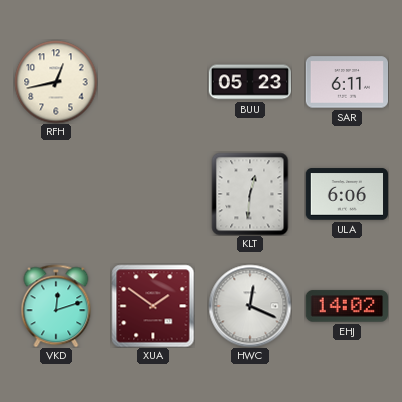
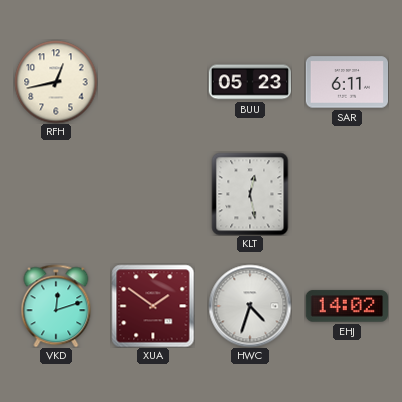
KLT: 12:31 -> 12:28 (250, 194)
ULA: 6:06 -> none (347, 194)
HWC: 12:19 -> 4:33 (250, 306)
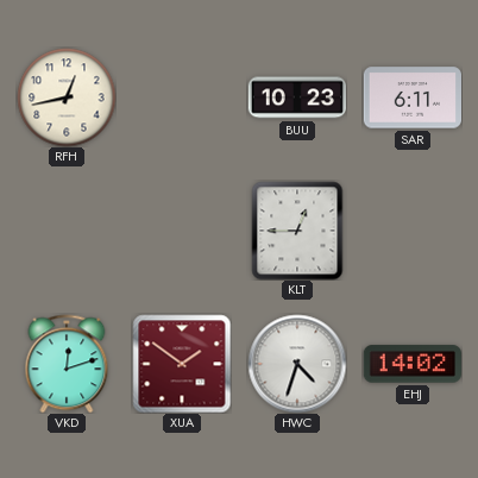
BUU: 05:23 -> 10:23 (296, 98)
KLT: 12:28 -> 12:45 (297, 231)
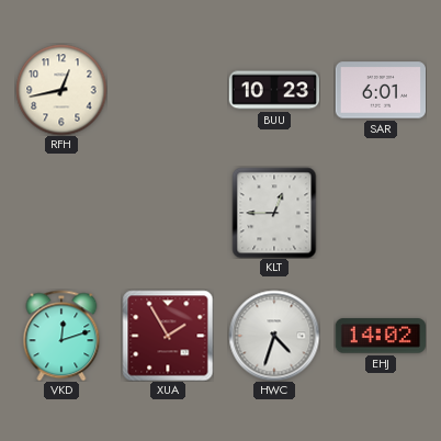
SAR: 6:11 -> 6:01 (380, 90)
XUA: 1:51 -> 1:55 (168, 336)
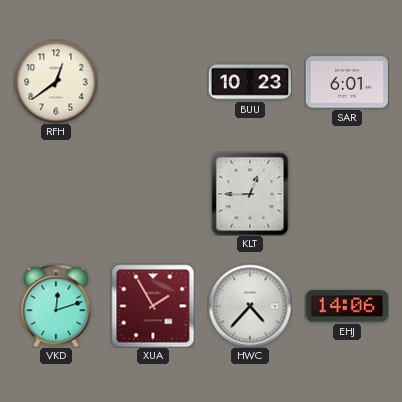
RFH: 12:43 -> 12:39 (56, 82)
HWC: 4:33 -> 4:37 (250, 306)
EHJ: 14:02 -> 14:06 (346, 306)
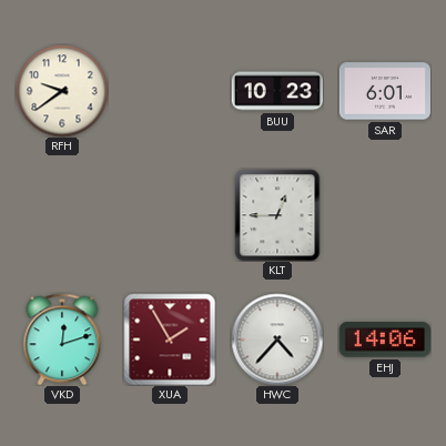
RFH: 12:39 -> 9:39 (62, 91)
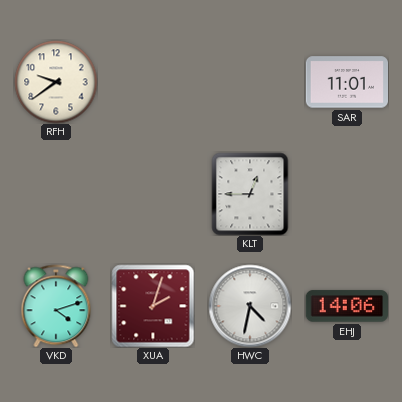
BUU: 10:23 -> none (276, 91)
SAR: 6:01 -> 11:01 (346, 82)
VKD: 12:12 -> 4:12 (56, 306)
XUA: 1:55 -> 2:03 (153, 306)
HWC: 4:37 -> 4:32 (250, 306)
